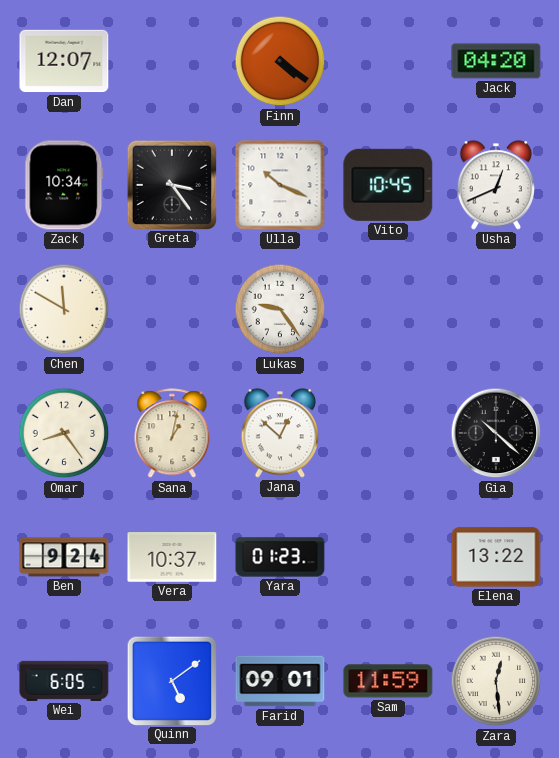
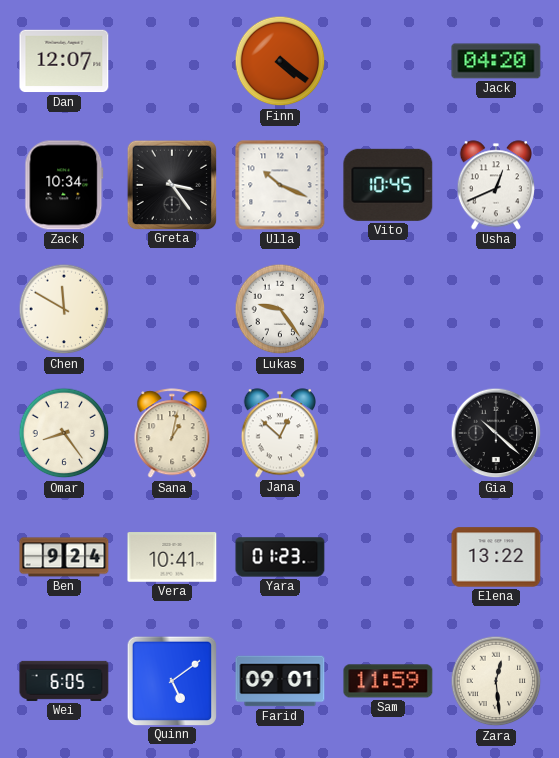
Vera: 10:37 -> 10:41 (172, 557)
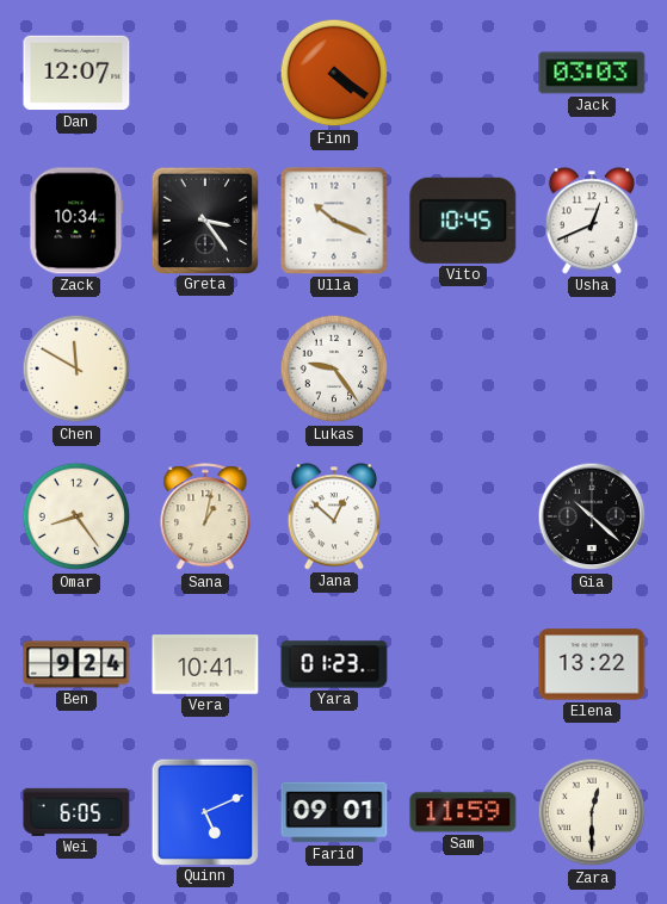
Jack: 04:20 -> 03:03 (592, 73)
Quinn: 5:09 -> 5:11 (204, 811)
Zara: 12:29 -> 12:30 (592, 812)
